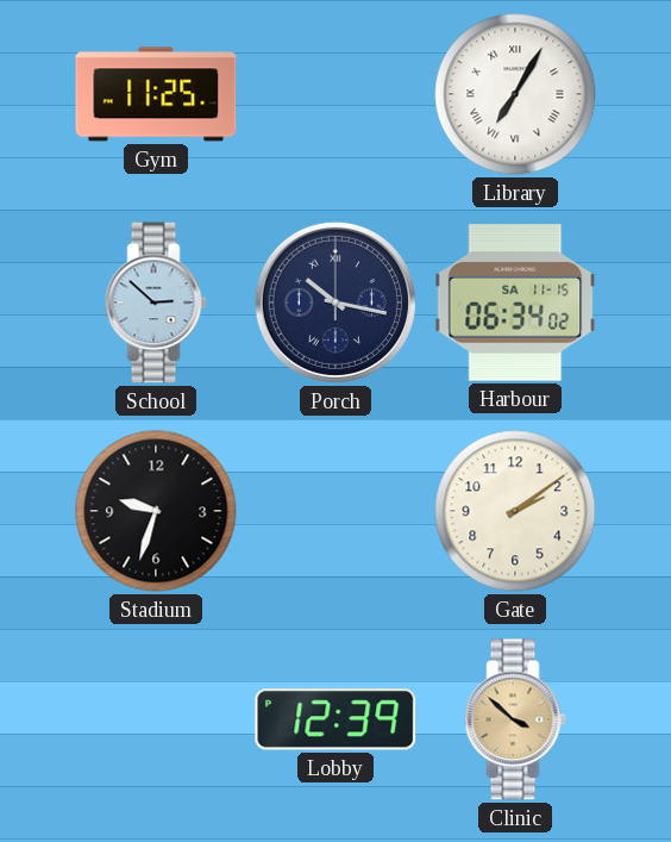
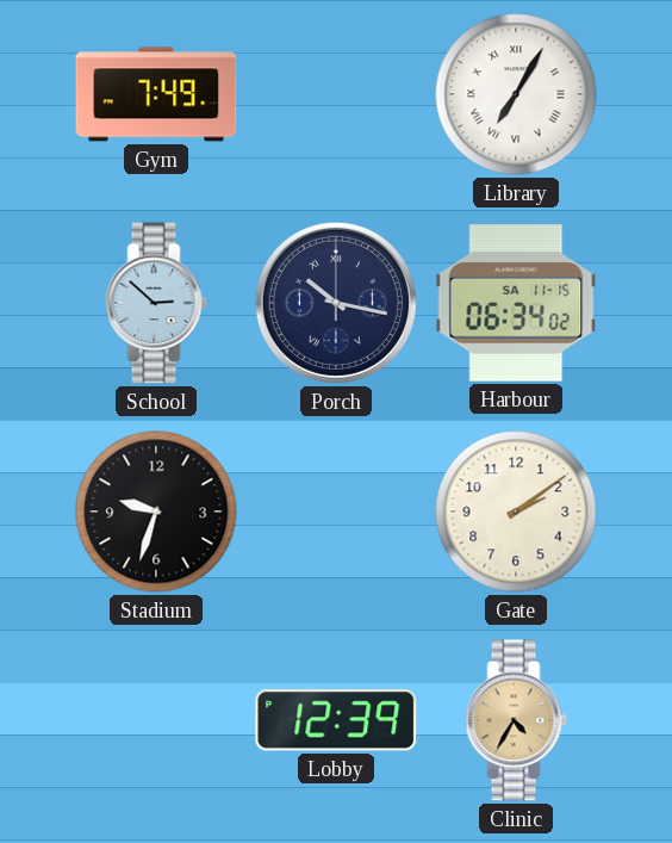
Gym: 11:25 -> 7:49 (156, 94)
Clinic: 3:52 -> 4:35 (516, 720)
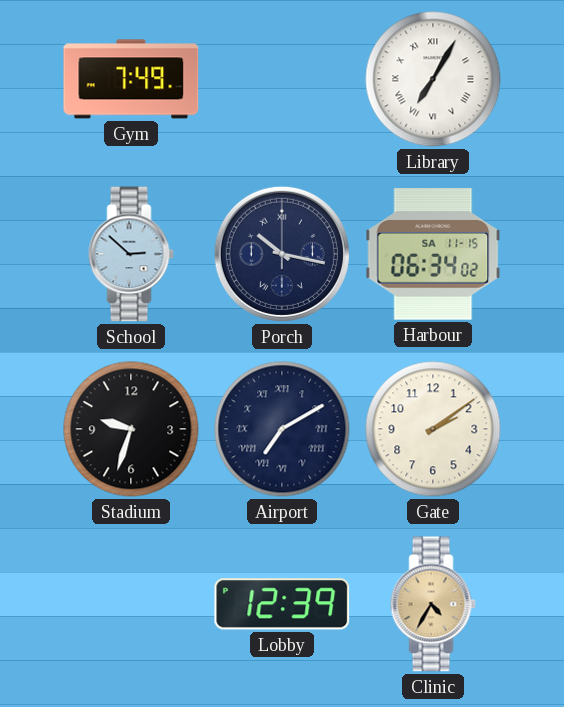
Airport: none -> 7:10 (282, 429)
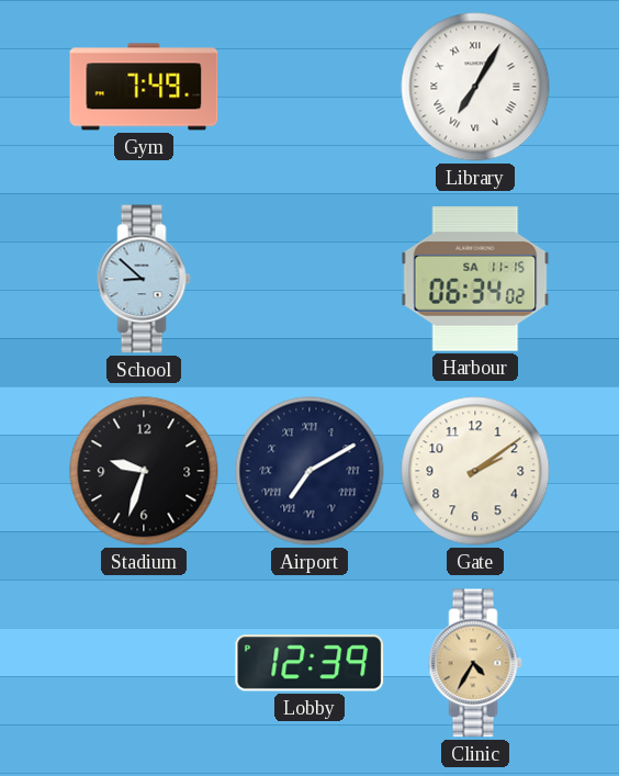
School: 2:52 -> 8:52 (144, 279)
Porch: 10:17 -> none (282, 254)
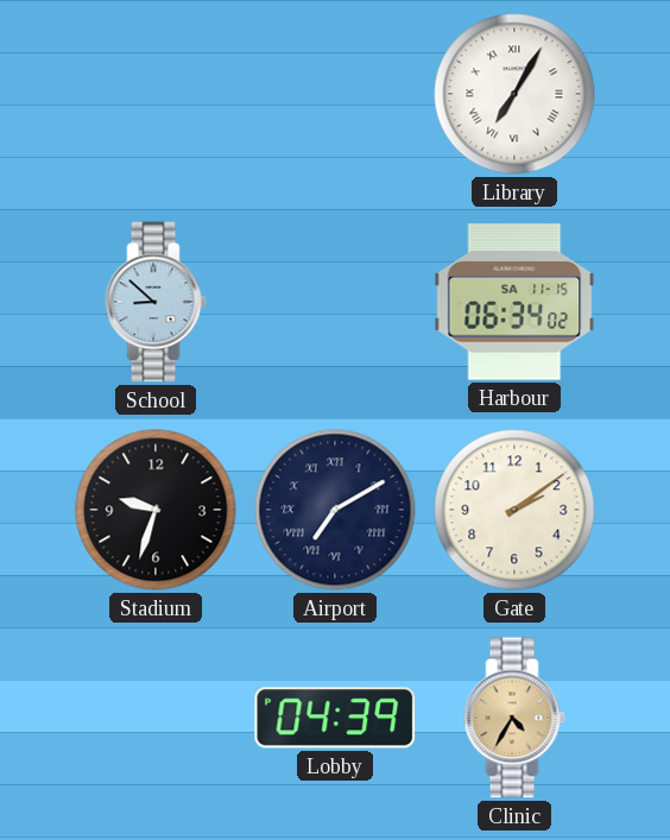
Gym: 7:49 -> none (144, 87)
Lobby: 12:39 -> 04:39 (335, 718)
